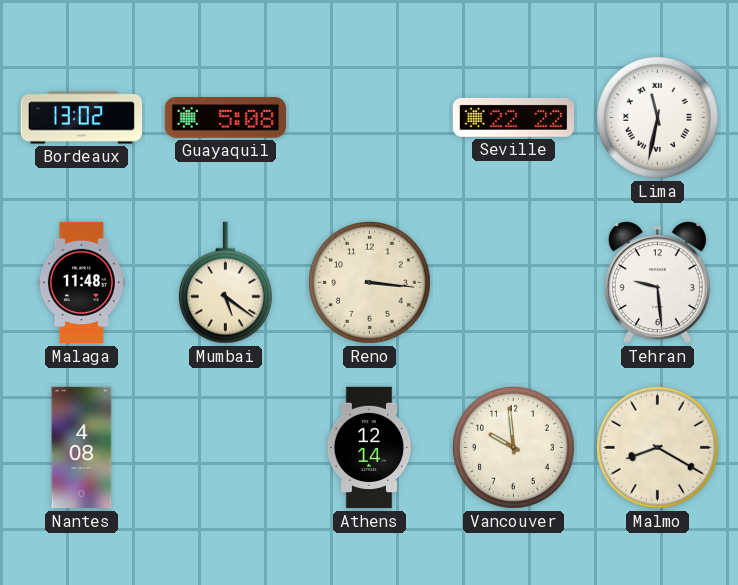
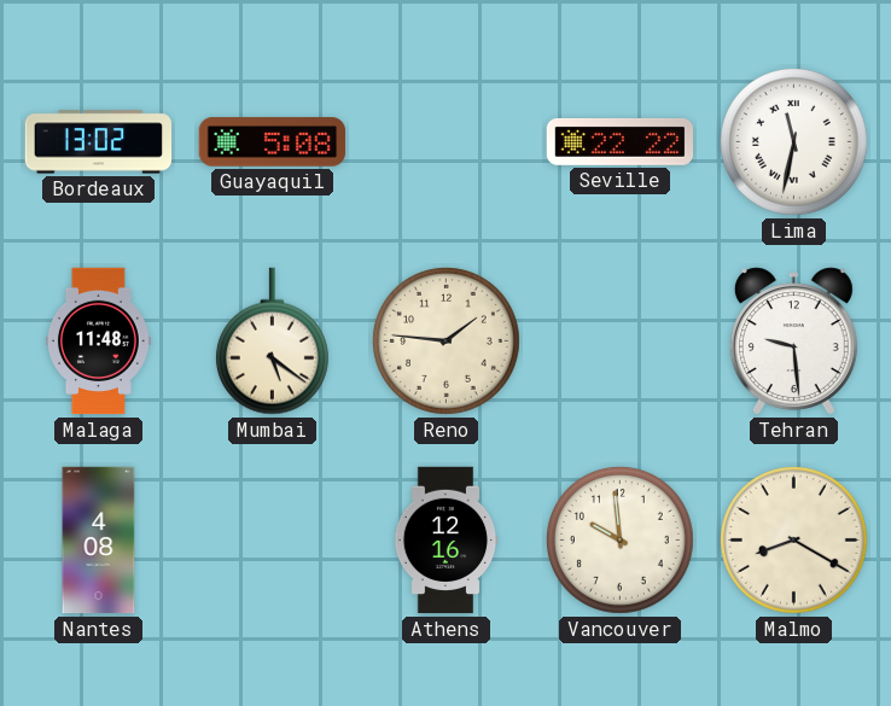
Reno: 3:16 -> 1:46 (445, 340)
Athens: 12:14 -> 12:16 (445, 541)
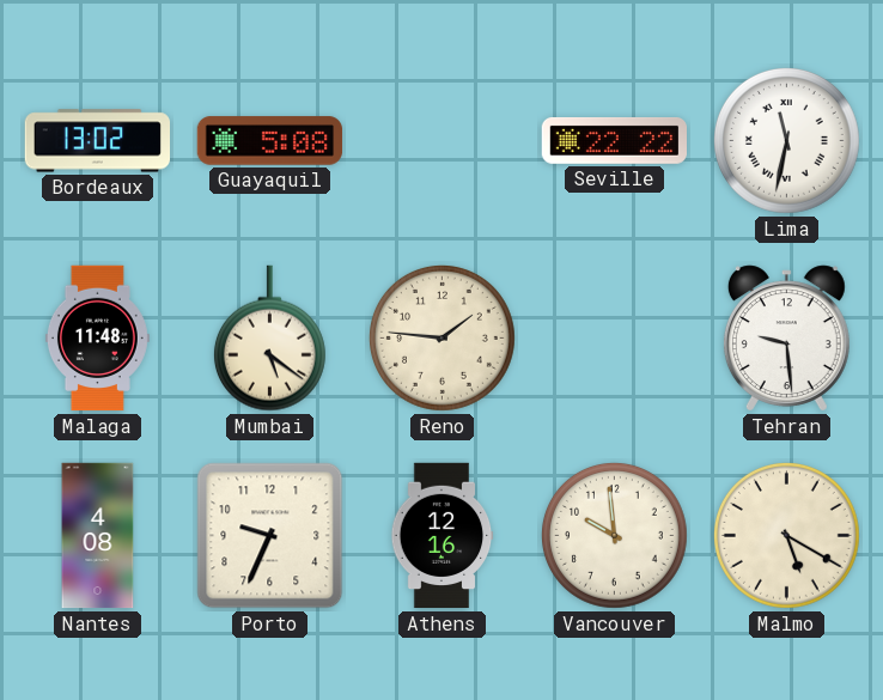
Porto: none -> 9:34 (270, 536)
Malmo: 8:20 -> 5:20 (786, 535)
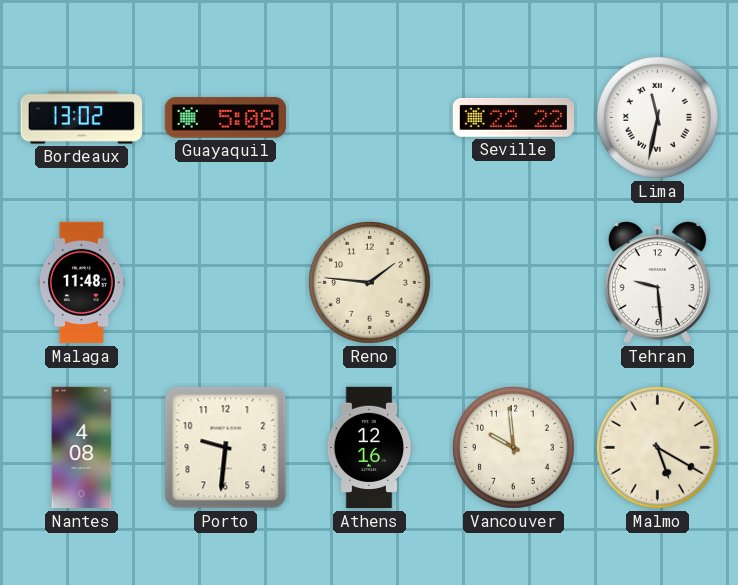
Mumbai: 5:21 -> none (269, 339)
Porto: 9:34 -> 9:31 (226, 448)
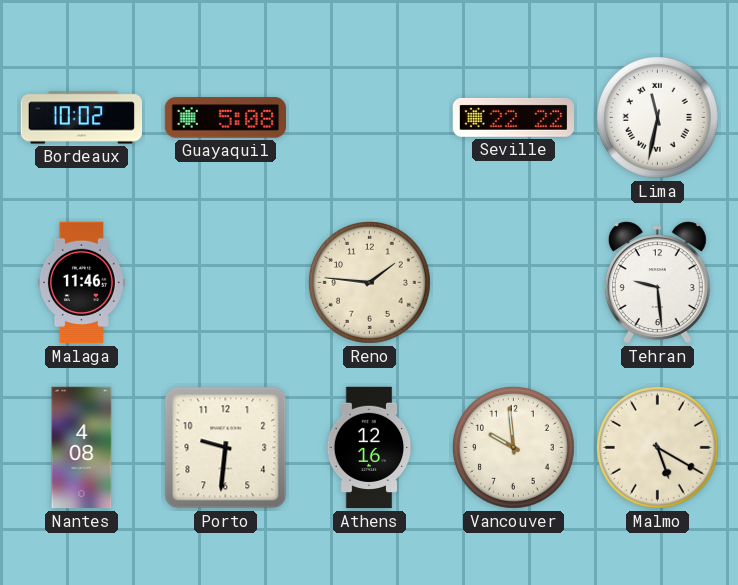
Bordeaux: 13:02 -> 10:02 (81, 118)
Malaga: 11:48 -> 11:46 (81, 283)
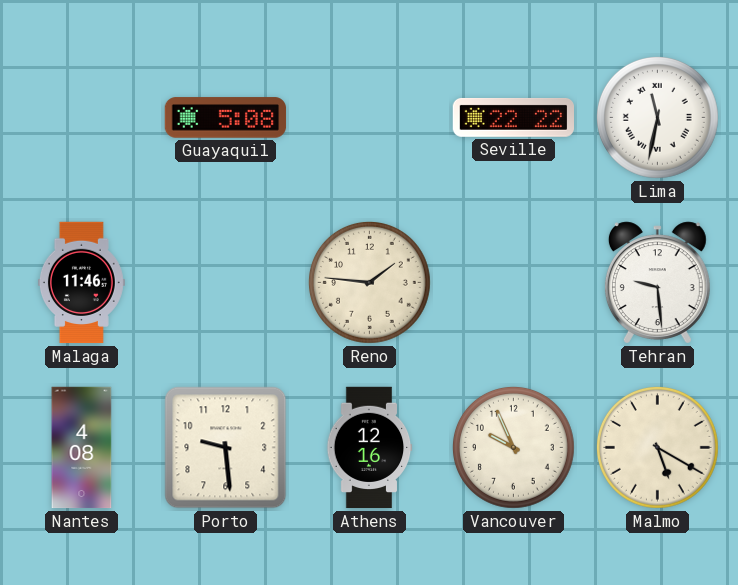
Bordeaux: 10:02 -> none (81, 118)
Porto: 9:31 -> 9:29 (226, 448)
Vancouver: 9:59 -> 9:56 (513, 447)
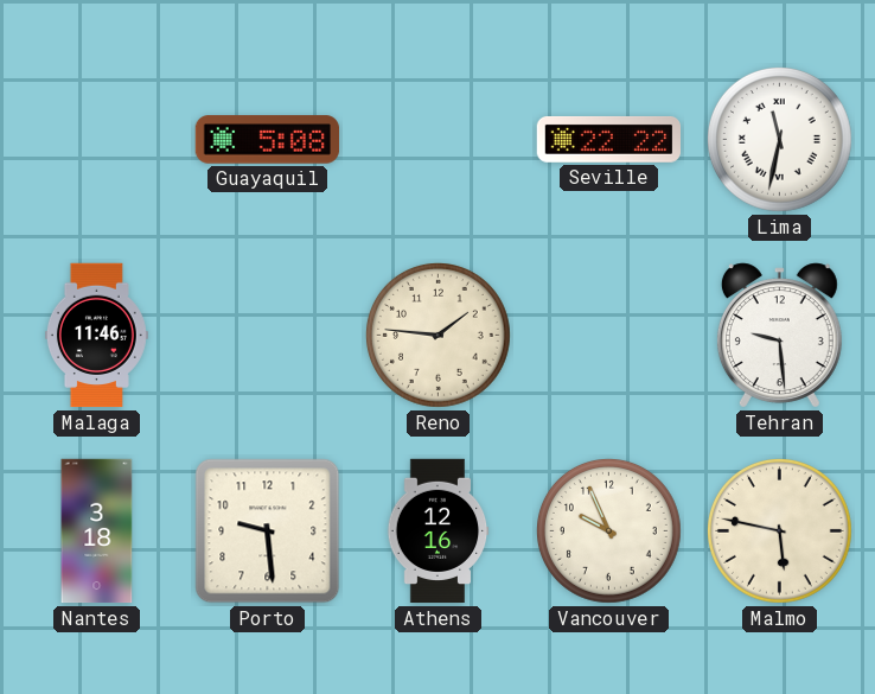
Nantes: 4:08 -> 3:18 (97, 531)
Malmo: 5:20 -> 5:47 (779, 530)
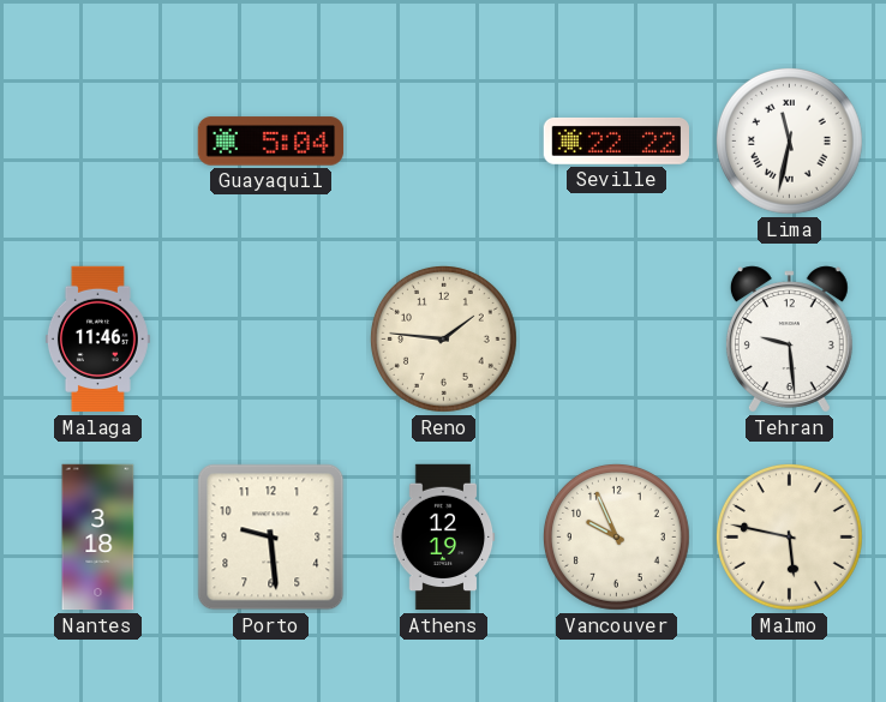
Guayaquil: 5:08 -> 5:04 (271, 142)
Athens: 12:16 -> 12:19 (443, 538)
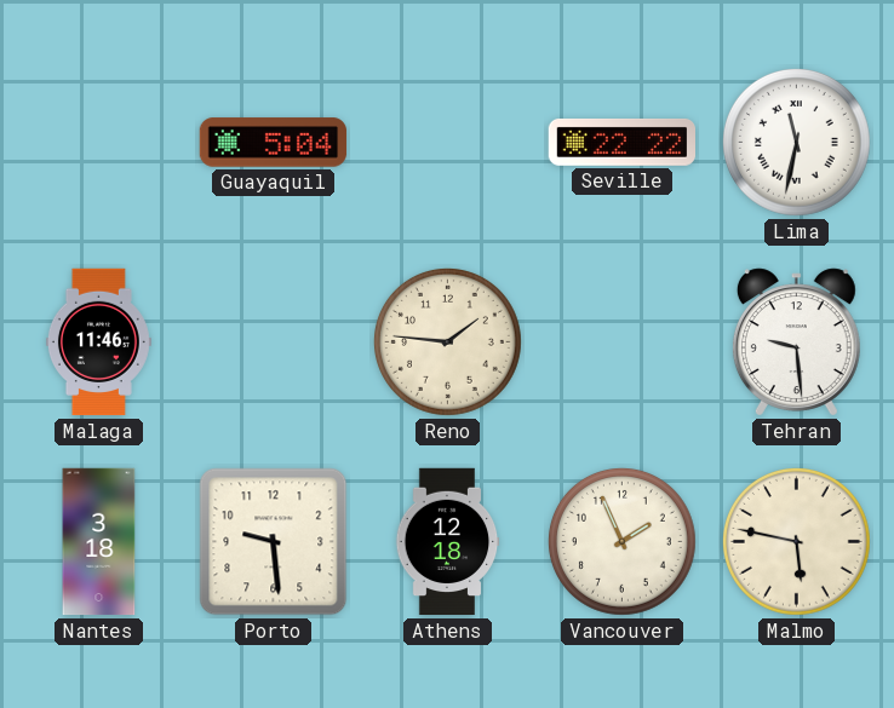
Athens: 12:19 -> 12:18 (447, 542)
Vancouver: 9:56 -> 1:56 (621, 541)
